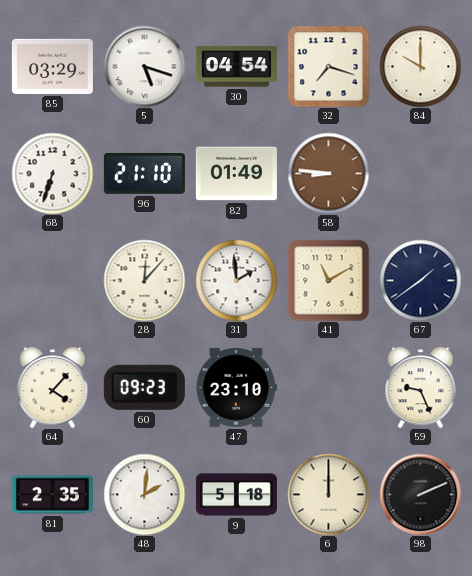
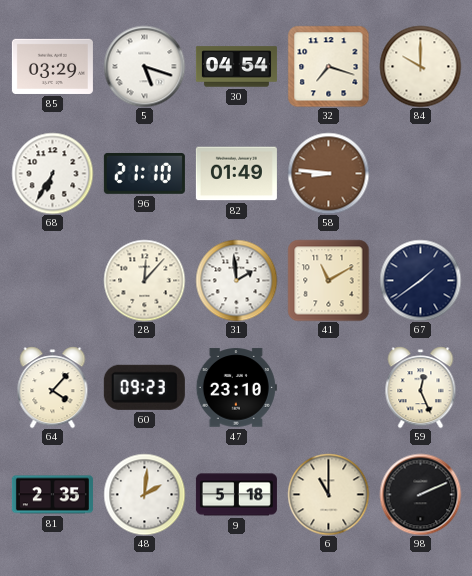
68: 6:33 -> 6:35 (52, 173)
59: 9:26 -> 12:26 (421, 387)
6: 12:00 -> 11:00 (328, 494)
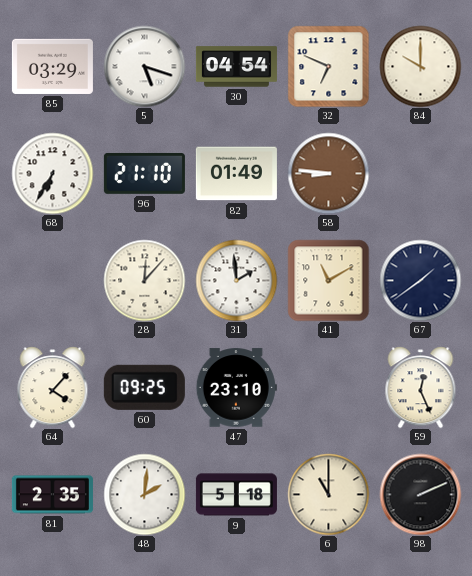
32: 7:18 -> 6:49 (328, 66)
60: 09:23 -> 09:25 (144, 387)
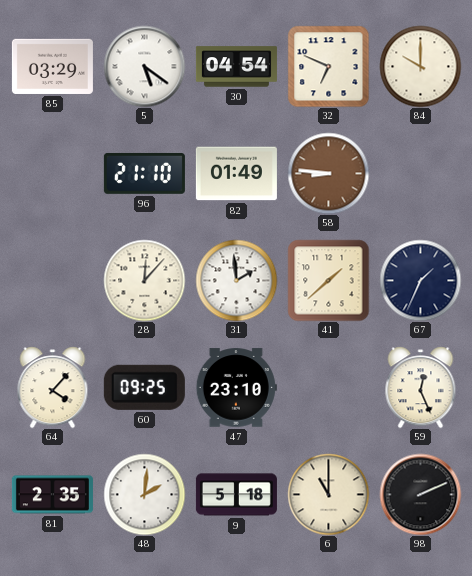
5: 5:18 -> 5:21 (144, 66)
68: 6:35 -> none (52, 173)
41: 11:10 -> 1:38 (328, 280)
67: 1:39 -> 1:34 (420, 280)
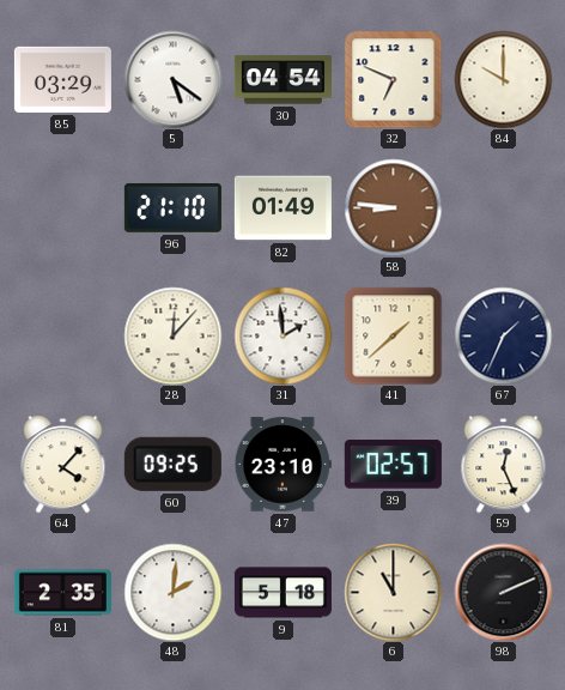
39: none -> 02:57 (393, 465)
